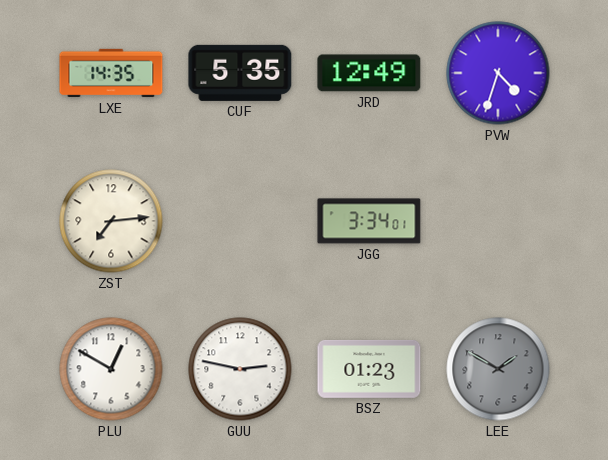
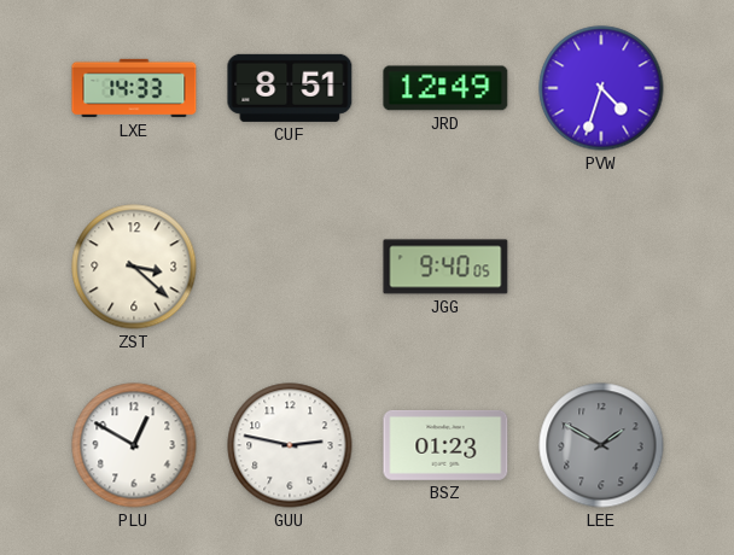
LXE: 14:35 -> 14:33 (134, 88)
CUF: 5:35 -> 8:51 (290, 88)
ZST: 7:14 -> 3:22 (134, 267)
JGG: 3:34 -> 9:40 (445, 267)
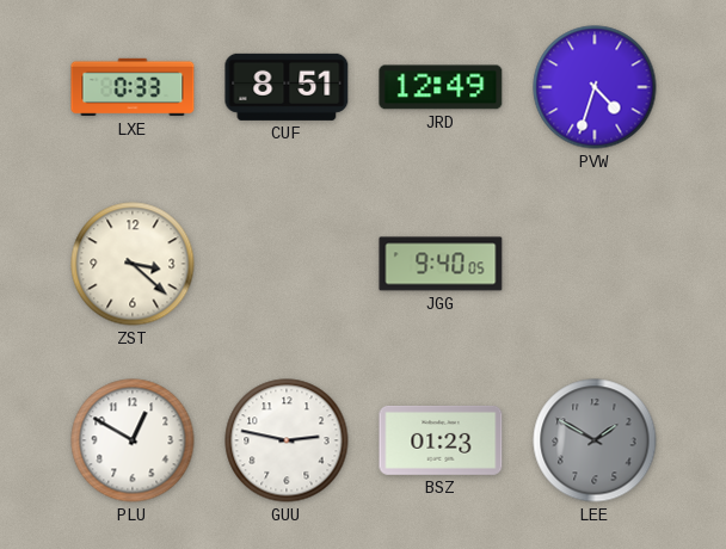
LXE: 14:33 -> 0:33 (133, 87)
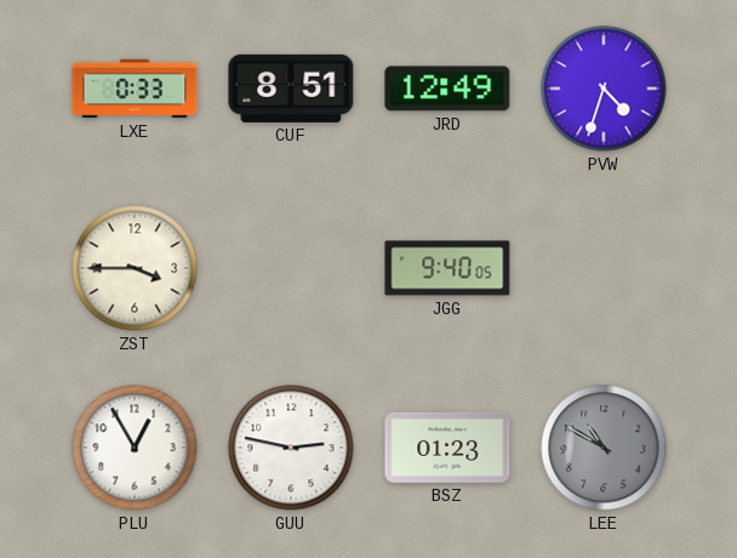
ZST: 3:22 -> 3:45 (135, 268)
PLU: 12:50 -> 12:55 (135, 448)
LEE: 1:50 -> 10:50 (604, 448)
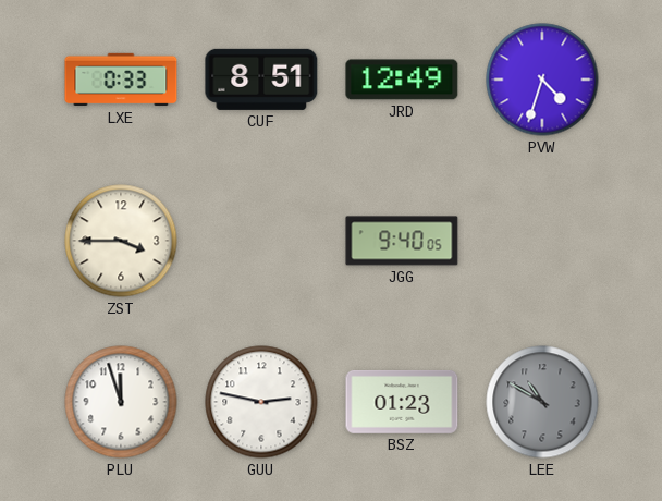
PLU: 12:55 -> 11:57 (121, 402)
